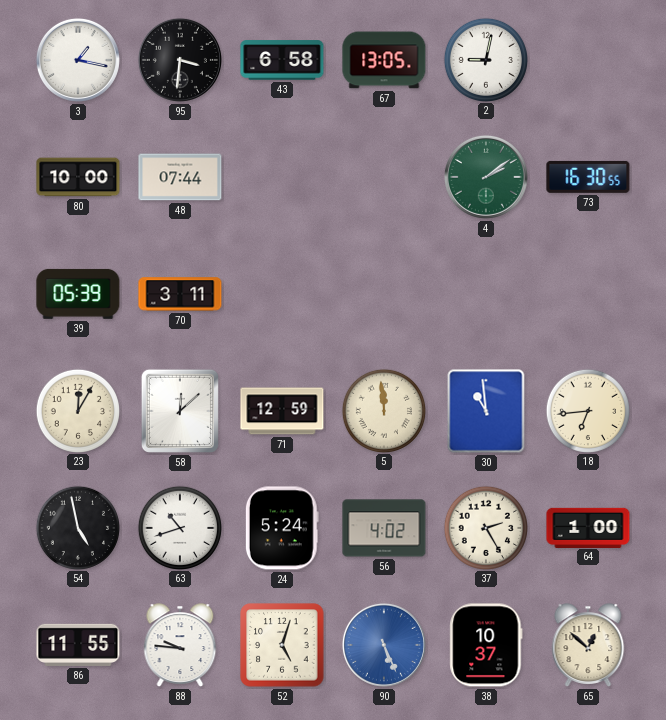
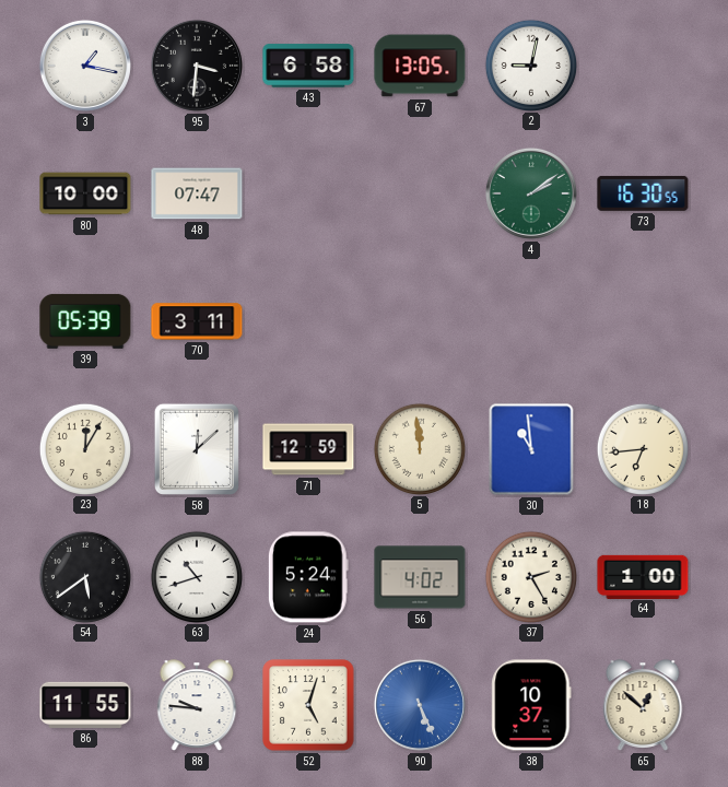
48: 07:44 -> 07:47 (197, 193)
54: 4:58 -> 5:39 (84, 576)
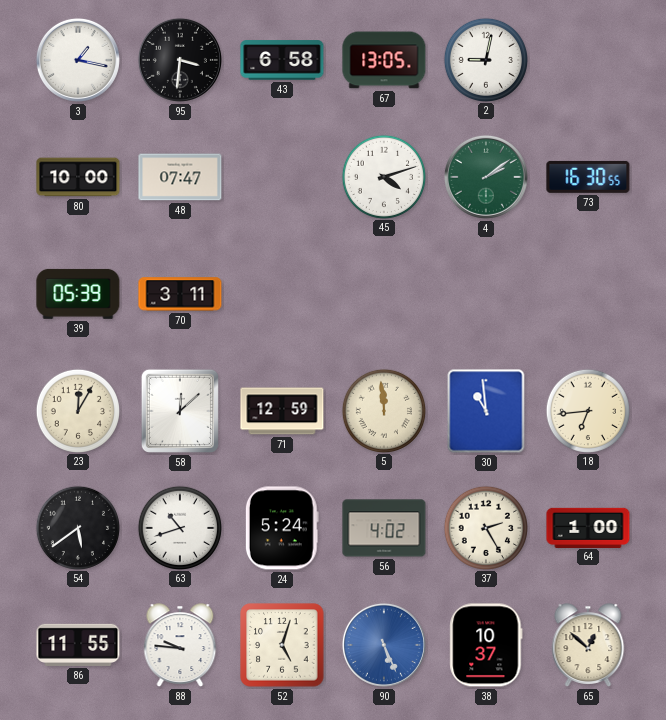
45: none -> 4:12 (383, 176)
